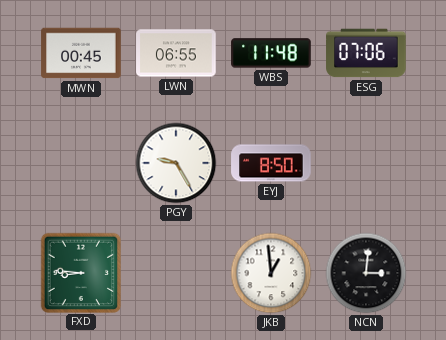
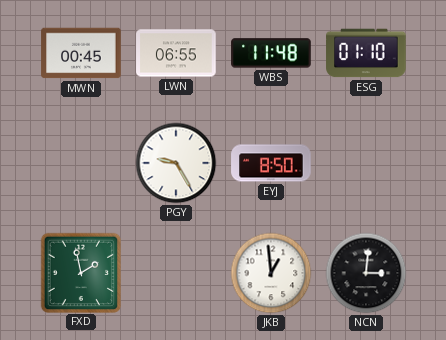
ESG: 07:06 -> 01:10 (366, 53)
FXD: 8:46 -> 1:58 (80, 272)
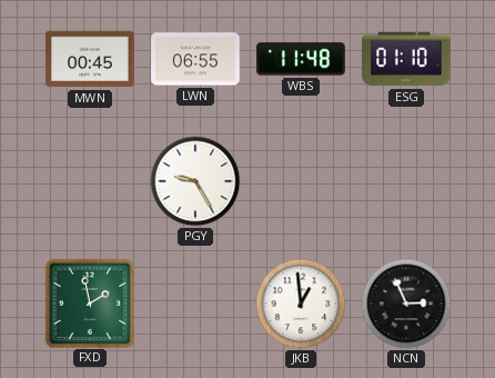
EYJ: 8:50 -> none (271, 163)
NCN: 3:01 -> 2:56 (406, 304)
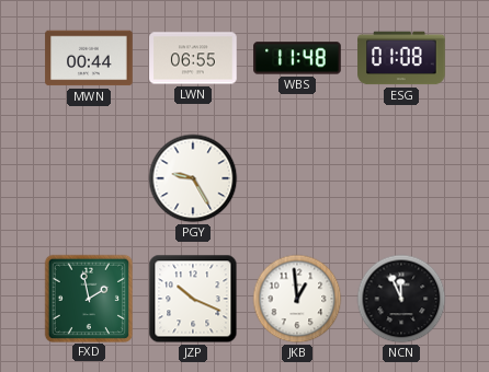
MWN: 00:45 -> 00:44 (89, 58)
ESG: 01:10 -> 01:08 (401, 58)
JZP: none -> 10:19 (193, 299)
NCN: 2:56 -> 11:56 (401, 299)
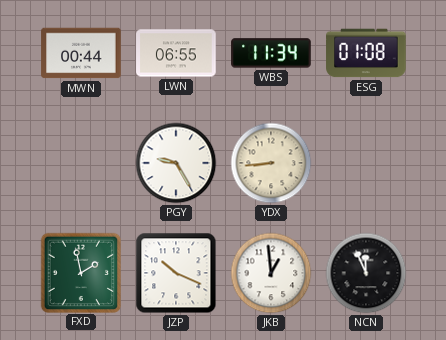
WBS: 11:48 -> 11:34 (271, 53)
YDX: none -> 8:44 (271, 163)
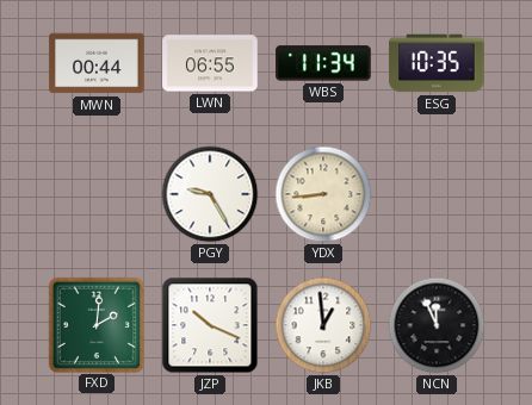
ESG: 01:08 -> 10:35 (437, 63)
FXD: 1:58 -> 2:01 (95, 324)
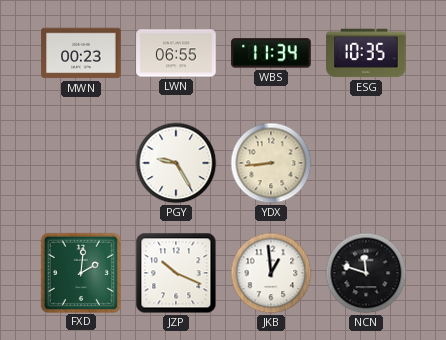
MWN: 00:44 -> 00:23 (81, 53)
NCN: 11:56 -> 11:48 (366, 273)
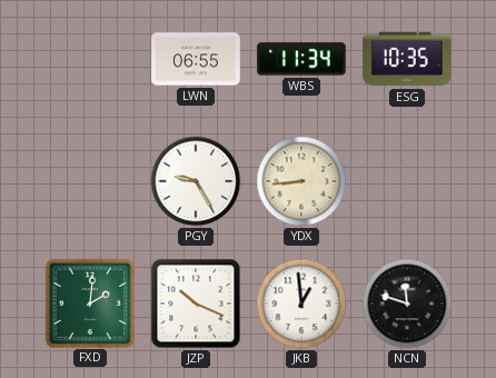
MWN: 00:23 -> none (81, 53)
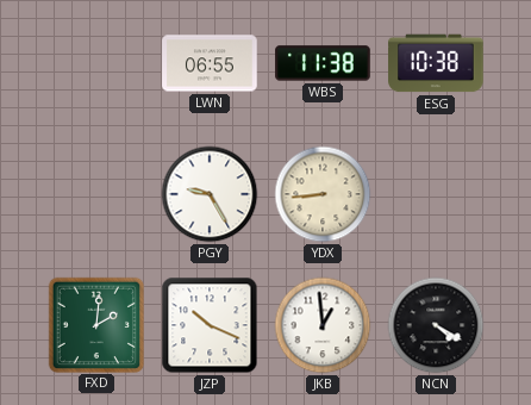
WBS: 11:34 -> 11:38 (323, 63)
ESG: 10:35 -> 10:38 (436, 63)
NCN: 11:48 -> 4:20 (436, 325)
